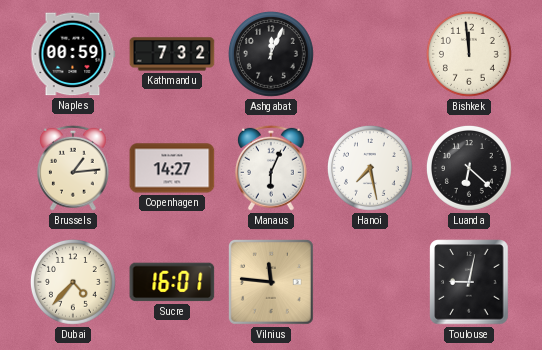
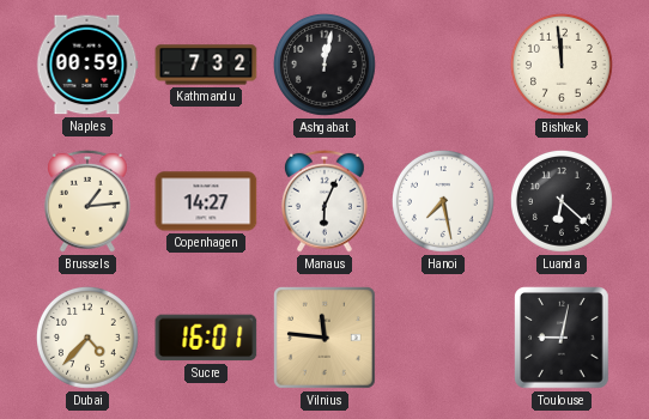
Ashgabat: 12:04 -> 12:02 (324, 65)
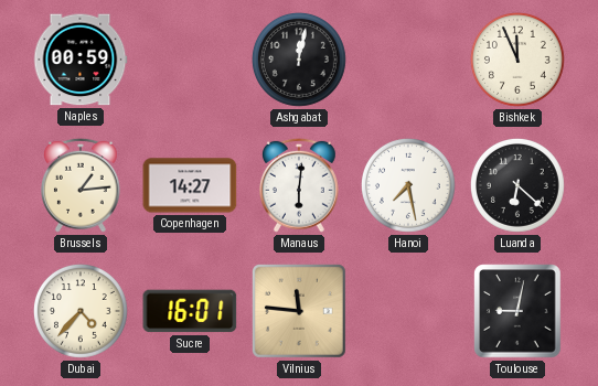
Kathmandu: 7:32 -> none (206, 65)
Bishkek: 11:59 -> 11:56 (517, 60)
Manaus: 6:04 -> 6:01 (299, 185)
